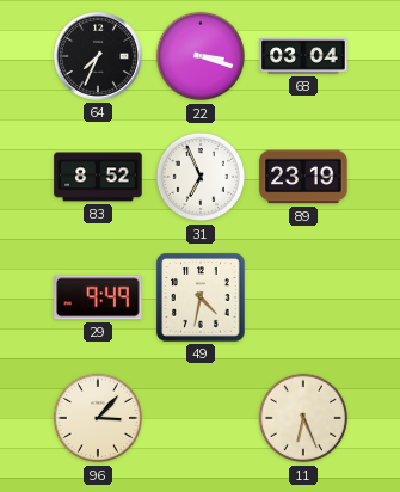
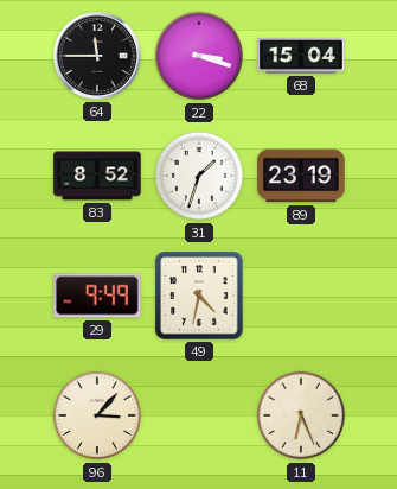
64: 7:34 -> 11:45 (98, 57)
68: 03:04 -> 15:04 (301, 56)
31: 6:56 -> 1:33 (199, 176)
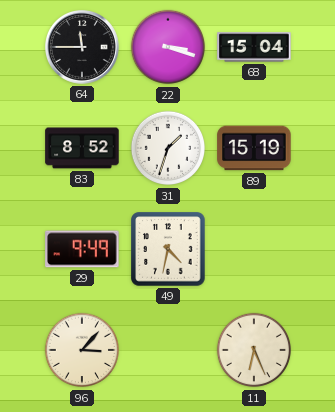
89: 23:19 -> 15:19 (254, 148)
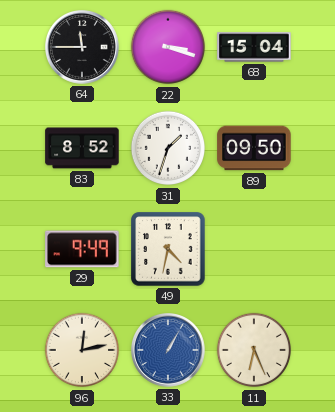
89: 15:19 -> 09:50 (254, 148)
96: 3:07 -> 12:13 (82, 350)
33: none -> 1:05 (169, 351)
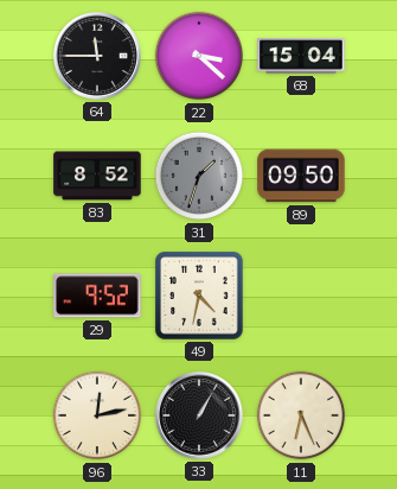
22: 3:18 -> 3:22 (199, 56)
31 dial: white -> grey (199, 176)
29: 9:49 -> 9:52 (97, 296)
33 dial: blue -> black (200, 417)
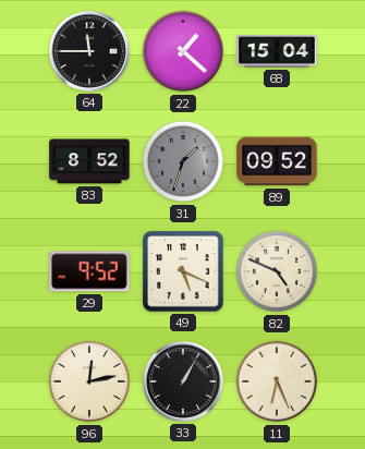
22: 3:22 -> 1:22 (183, 51)
89: 09:50 -> 09:52 (277, 161)
49: 4:32 -> 5:19 (183, 271)
82: none -> 4:49 (277, 271)
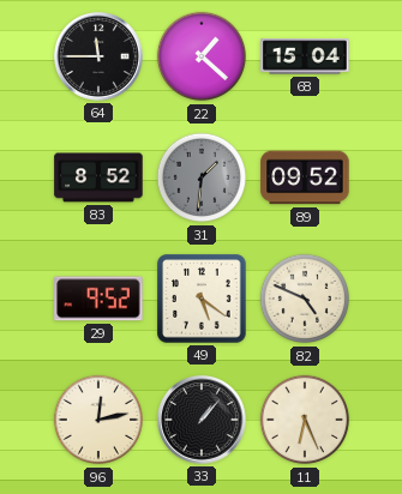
31: 1:33 -> 1:31 (202, 177)
49: 5:19 -> 5:21 (202, 299)
33: 1:05 -> 1:07 (203, 421)
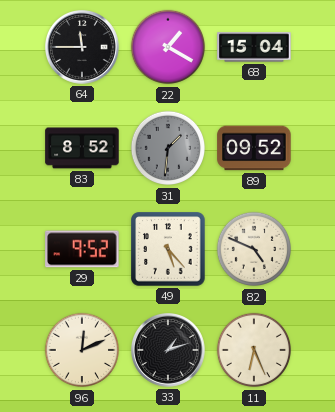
22: 1:22 -> 1:20 (168, 47)
49: 5:21 -> 5:23 (168, 249)
96: 12:13 -> 12:11 (82, 350)
33: 1:07 -> 1:12 (169, 351)
